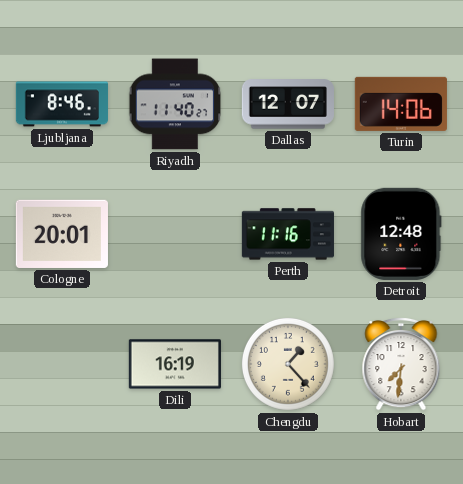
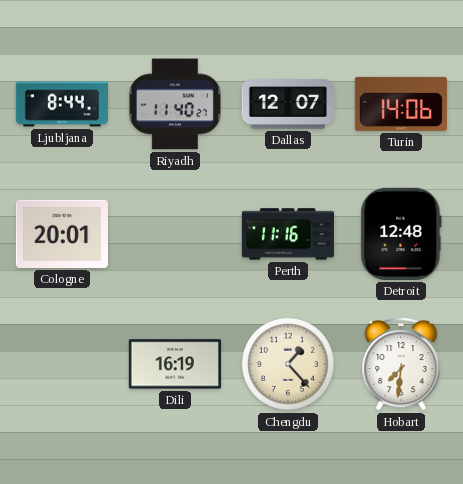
Ljubljana: 8:46 -> 8:44 (61, 104)
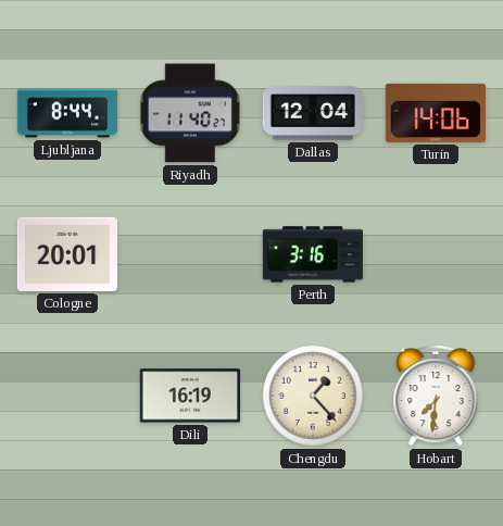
Dallas: 12:07 -> 12:04 (313, 113)
Perth: 11:16 -> 3:16 (313, 254)
Detroit: 12:48 -> none (401, 234)
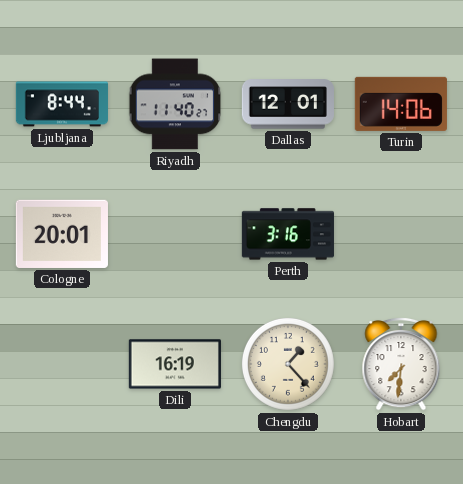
Dallas: 12:04 -> 12:01 (288, 104)
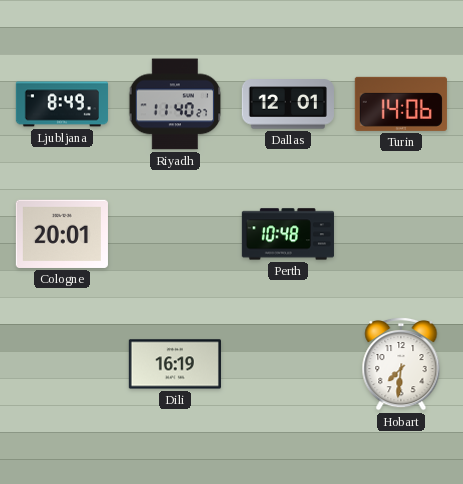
Ljubljana: 8:44 -> 8:49 (61, 104)
Perth: 3:16 -> 10:48 (288, 234)
Chengdu: 1:23 -> none (288, 364)
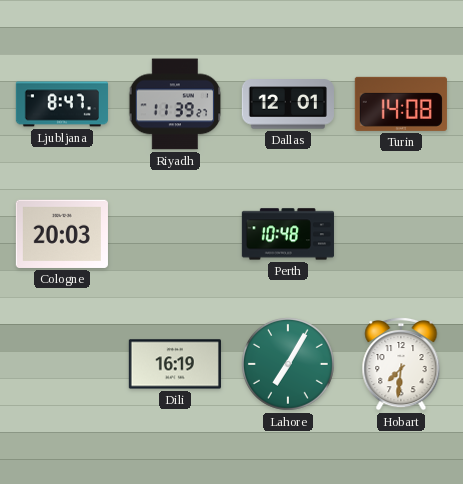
Ljubljana: 8:49 -> 8:47 (61, 104)
Riyadh: 11:40 -> 11:39 (175, 104)
Turin: 14:06 -> 14:08 (401, 104)
Cologne: 20:01 -> 20:03 (62, 234)
Lahore: none -> 7:05 (288, 364)
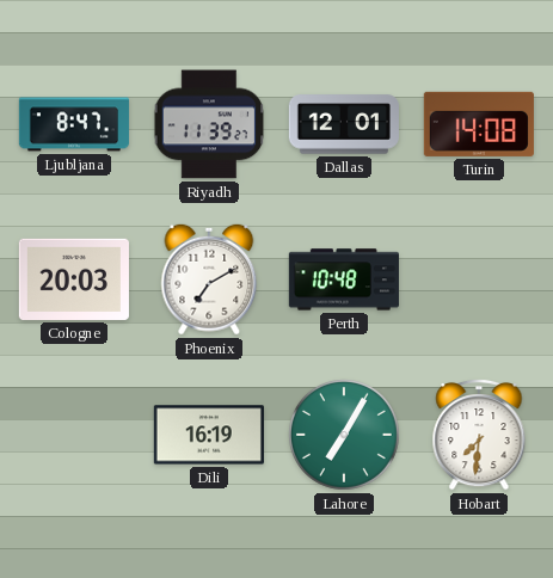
Phoenix: none -> 7:10 (209, 279)
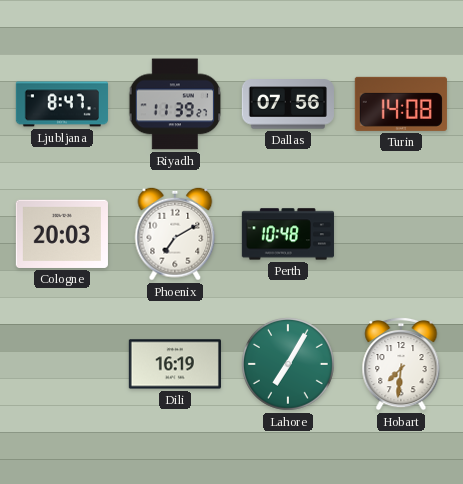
Dallas: 12:01 -> 07:56 (288, 104)
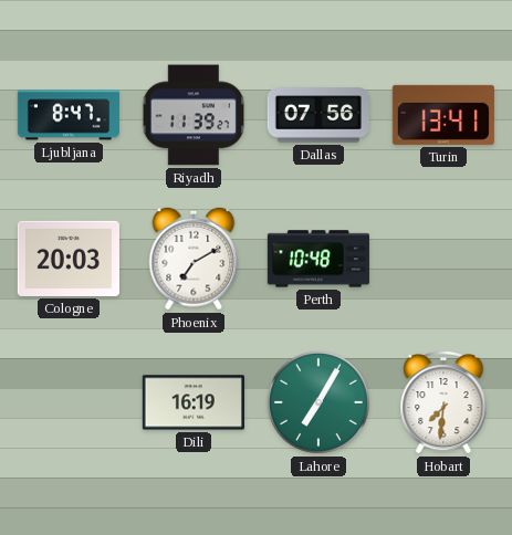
Turin: 14:08 -> 13:41 (443, 115)
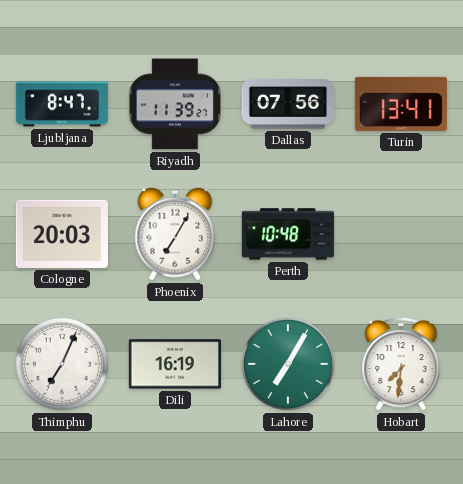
Phoenix: 7:10 -> 7:05 (175, 234)
Thimphu: none -> 7:04 (62, 364)
